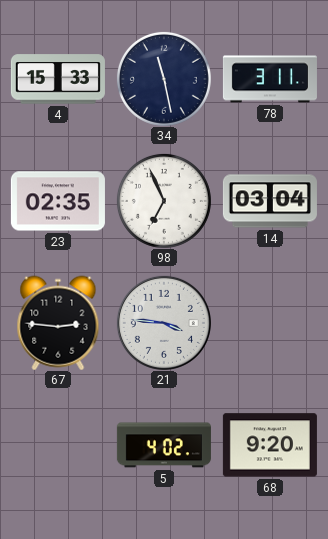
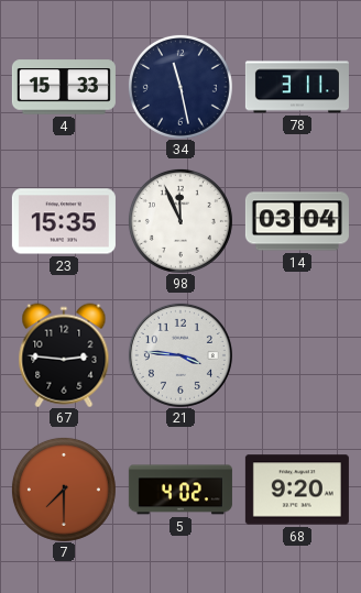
23: 02:35 -> 15:35 (64, 221)
98: 6:56 -> 11:56 (180, 221)
7: none -> 7:30 (64, 490)
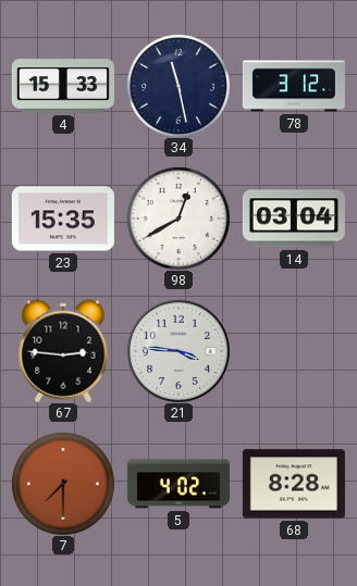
78: 3:11 -> 3:12 (294, 86)
98: 11:56 -> 12:40 (178, 219)
68: 9:20 -> 8:28 (294, 484)
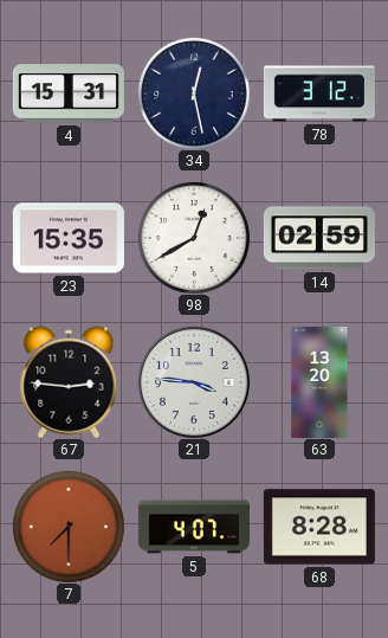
4: 15:33 -> 15:31 (69, 94)
34: 11:28 -> 12:28 (194, 94)
14: 03:04 -> 02:59 (319, 238)
63: none -> 13:20 (319, 382)
5: 4:02 -> 4:07 (194, 527)
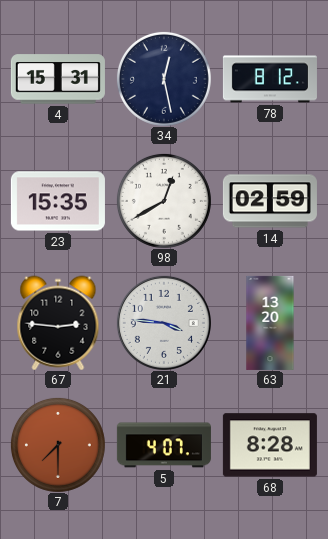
78: 3:12 -> 8:12 (270, 79)
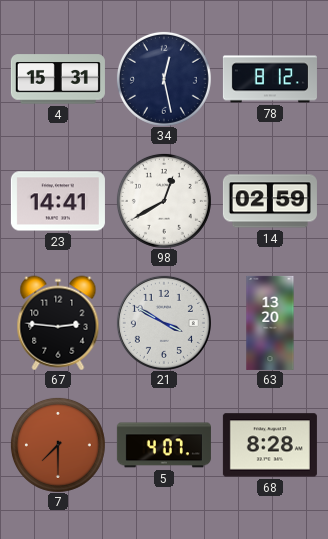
23: 15:35 -> 14:41 (58, 201)
21: 3:46 -> 3:50 (164, 323)
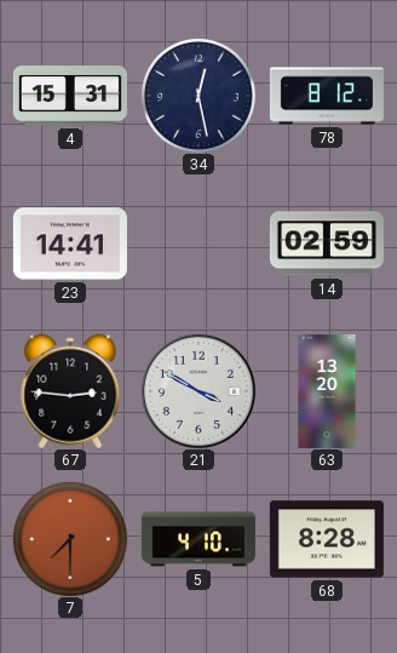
98: 12:40 -> none (164, 201)
5: 4:07 -> 4:10 (198, 539)
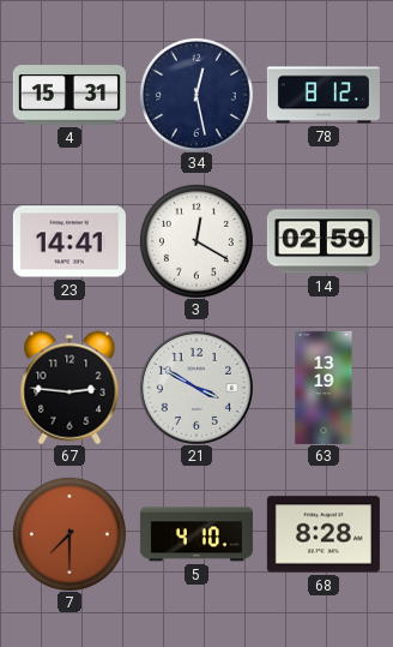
3: none -> 12:20 (196, 241)
63: 13:20 -> 13:19 (324, 388)
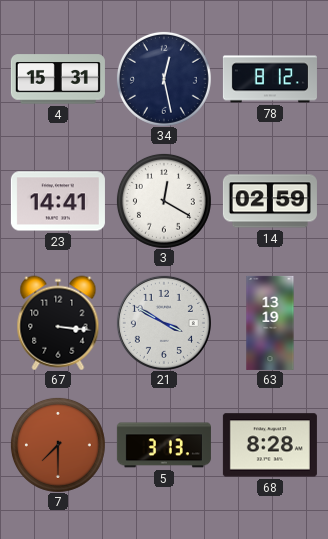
67: 2:46 -> 3:16 (58, 323)
5: 4:10 -> 3:13 (164, 445)
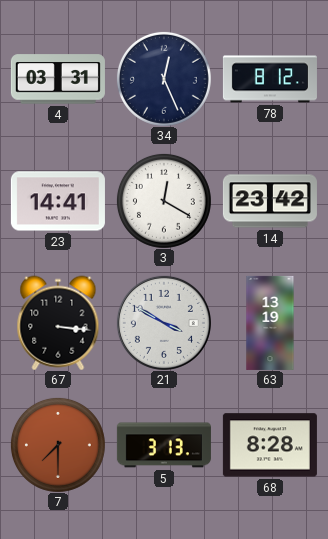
4: 15:31 -> 03:31 (58, 79)
34: 12:28 -> 12:26 (164, 79)
14: 02:59 -> 23:42 (270, 201)
